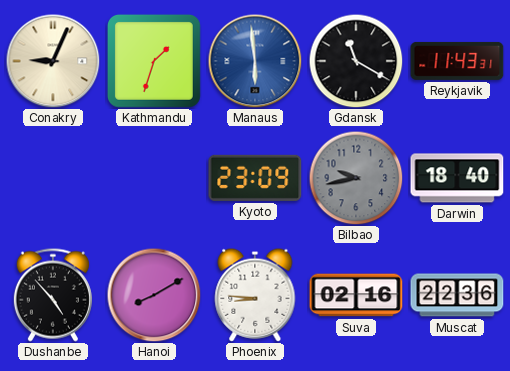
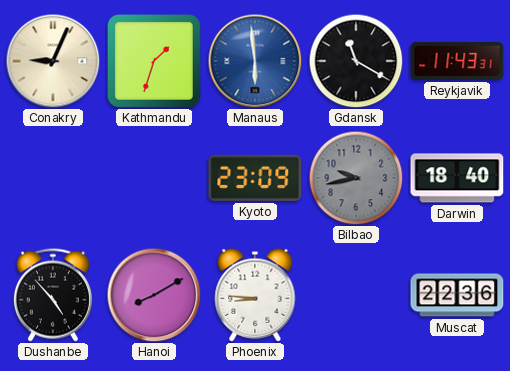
Suva: 02:16 -> none (356, 295)
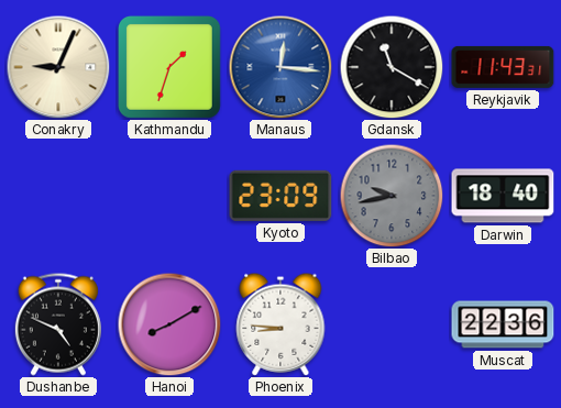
Manaus: 5:59 -> 12:16 (280, 67)
Dushanbe: 4:53 -> 4:49 (58, 324)
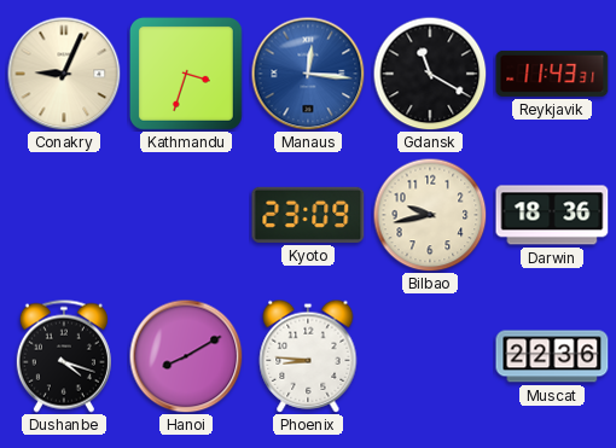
Kathmandu: 1:33 -> 3:33 (186, 74)
Bilbao dial: grey -> cream (430, 215)
Darwin: 18:40 -> 18:36 (552, 215)
Dushanbe: 4:49 -> 4:18 (64, 356)
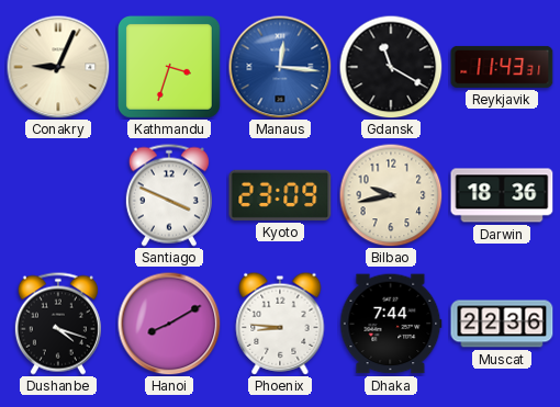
Santiago: none -> 3:49 (169, 195)
Dhaka: none -> 7:44 (391, 324)
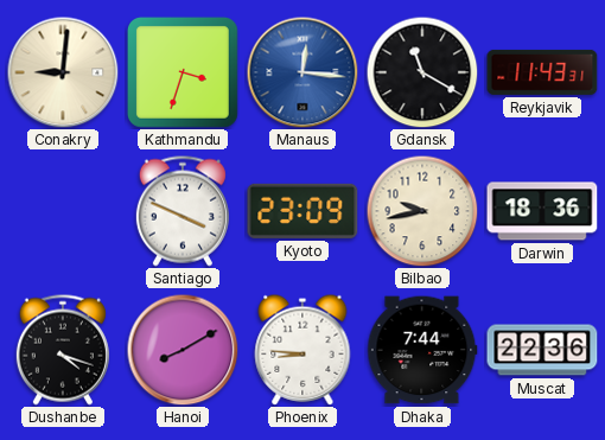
Conakry: 9:04 -> 9:01 (63, 72)
